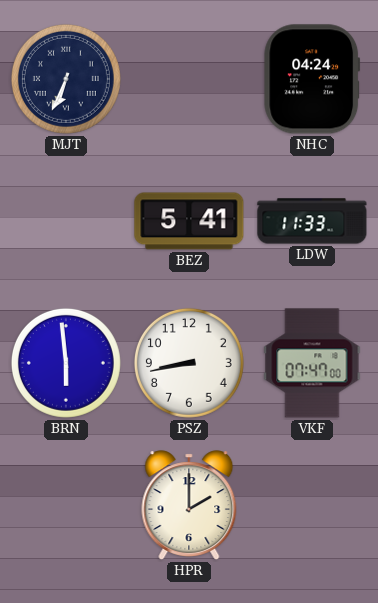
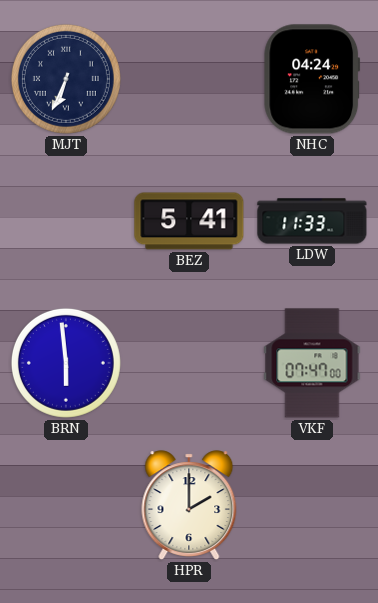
PSZ: 8:43 -> none (189, 363)
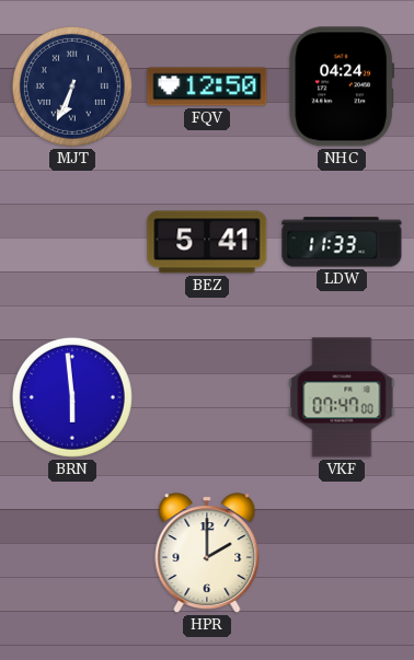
FQV: none -> 12:50 (207, 86)
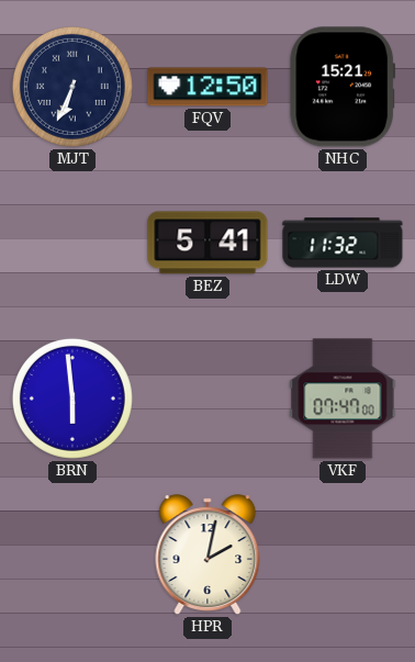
NHC: 04:24 -> 15:21 (343, 87)
LDW: 11:33 -> 11:32 (343, 243)
HPR: 2:00 -> 2:02 (207, 554)
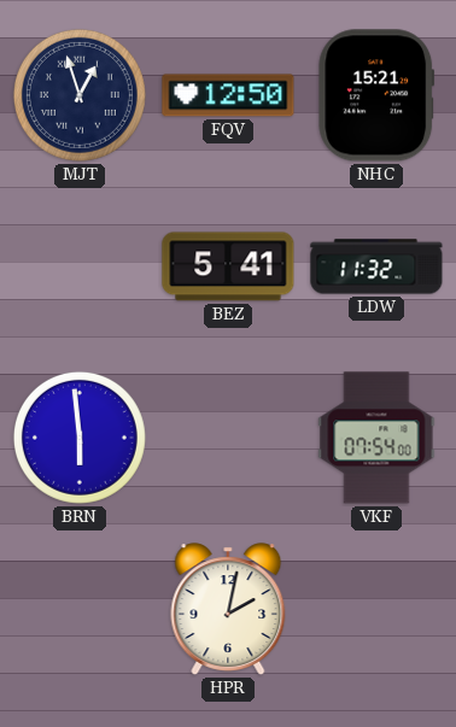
MJT: 6:34 -> 12:57 (80, 95)
VKF: 07:47 -> 07:54 (376, 438)
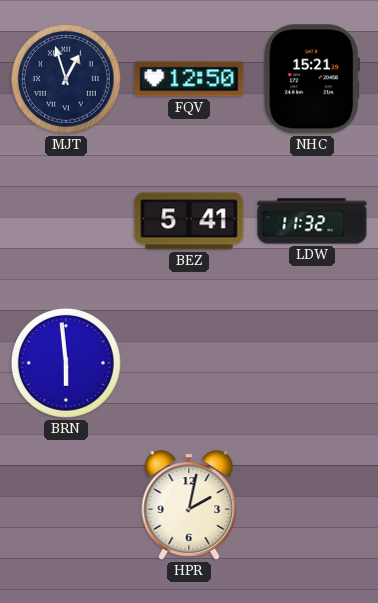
VKF: 07:54 -> none (376, 438)
